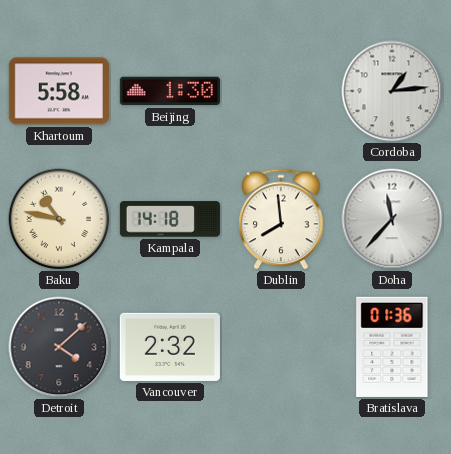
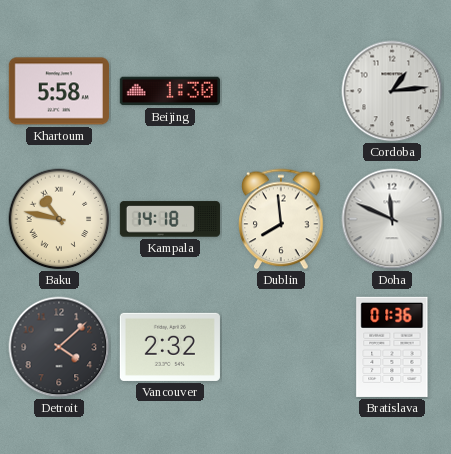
Doha: 11:37 -> 11:49 (392, 219)
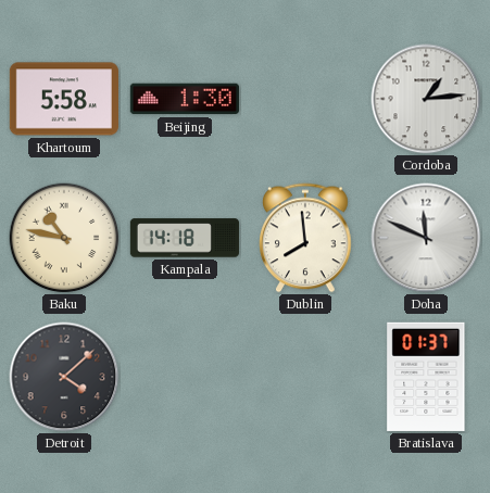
Vancouver: 2:32 -> none (170, 347)
Bratislava: 01:36 -> 01:37 (426, 377)
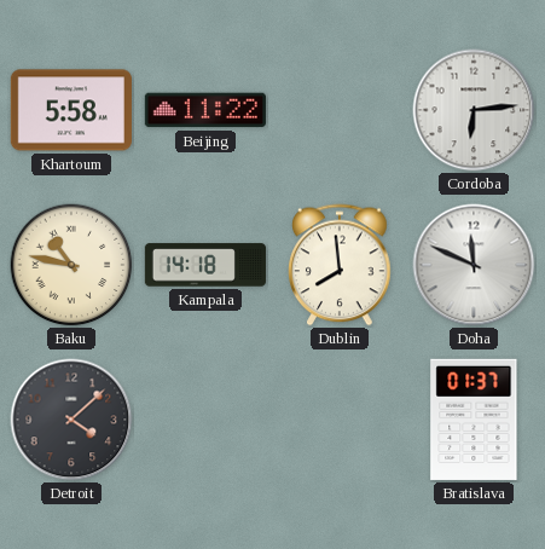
Beijing: 1:30 -> 11:22 (205, 110)
Cordoba: 1:14 -> 6:14 (474, 110)
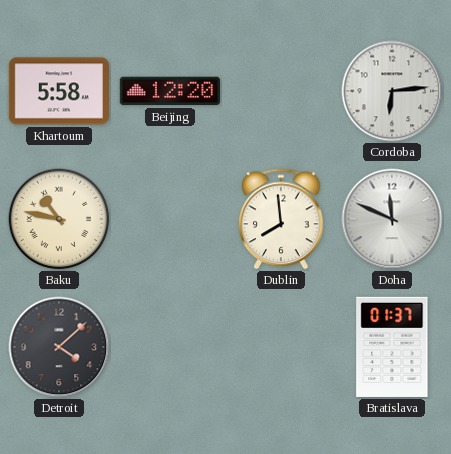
Beijing: 11:22 -> 12:20 (170, 91)
Kampala: 14:18 -> none (205, 265)
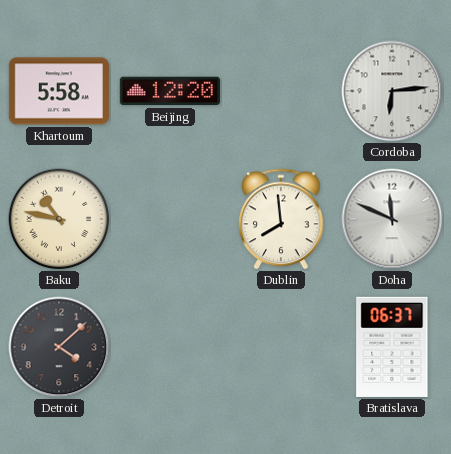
Bratislava: 01:37 -> 06:37 (392, 347)
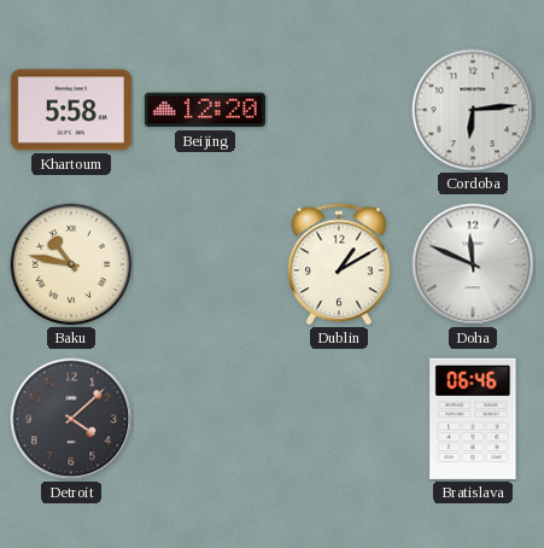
Dublin: 7:59 -> 1:10 (339, 264)
Bratislava: 06:37 -> 06:46 (473, 419)
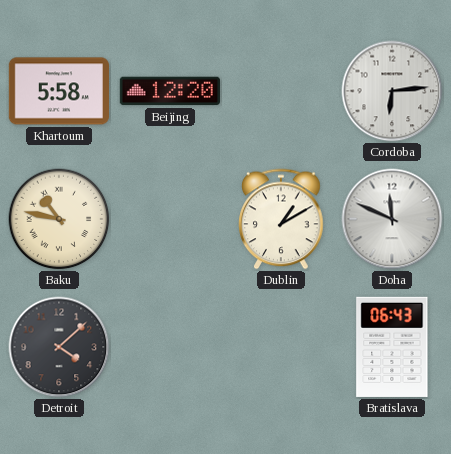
Bratislava: 06:46 -> 06:43 (392, 347)
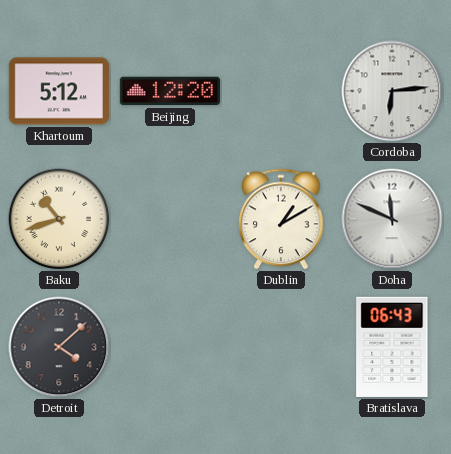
Khartoum: 5:58 -> 5:12 (59, 91)
Baku: 10:47 -> 10:42 (59, 219)
